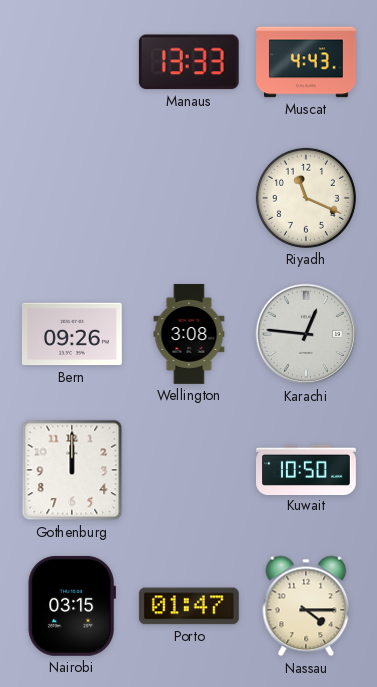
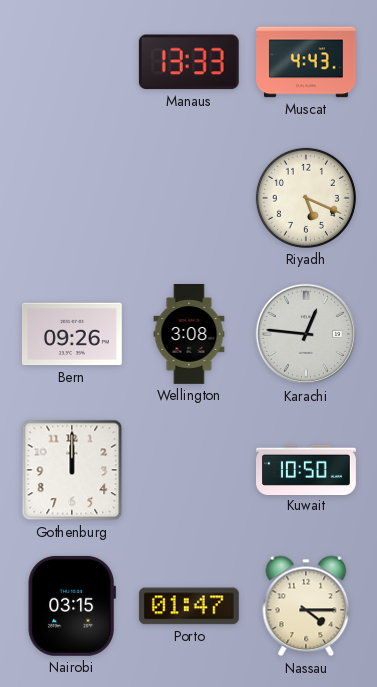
Riyadh: 11:19 -> 5:19 (306, 198)
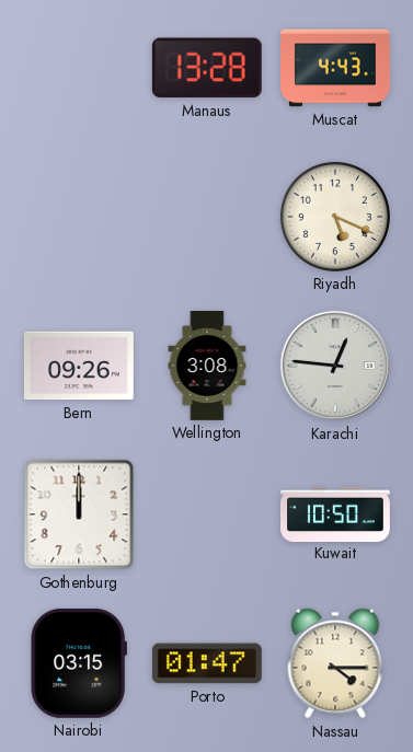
Manaus: 13:33 -> 13:28 (207, 68)
